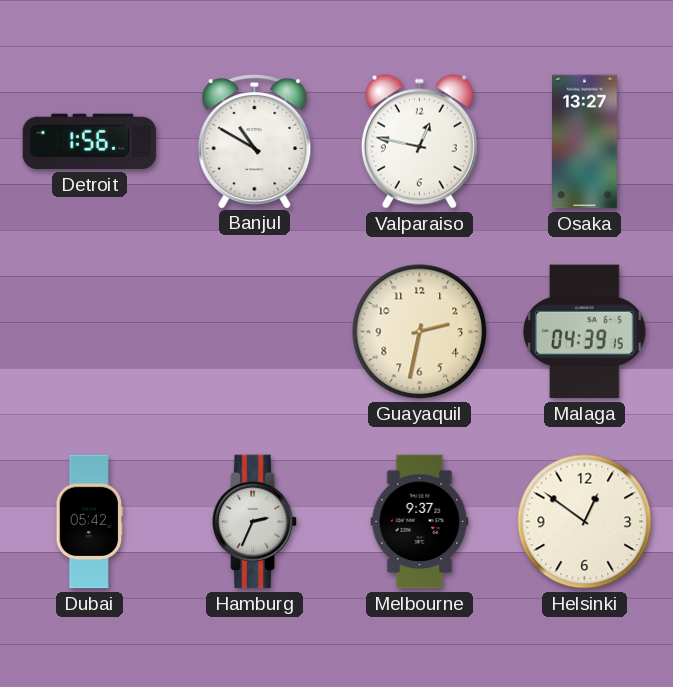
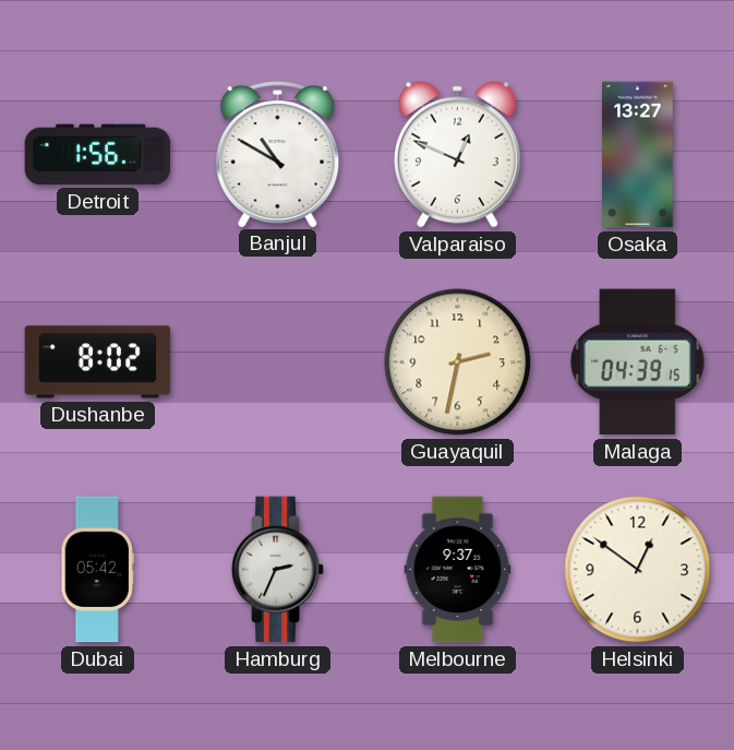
Valparaiso: 12:47 -> 12:49 (457, 154)
Dushanbe: none -> 8:02 (98, 362)
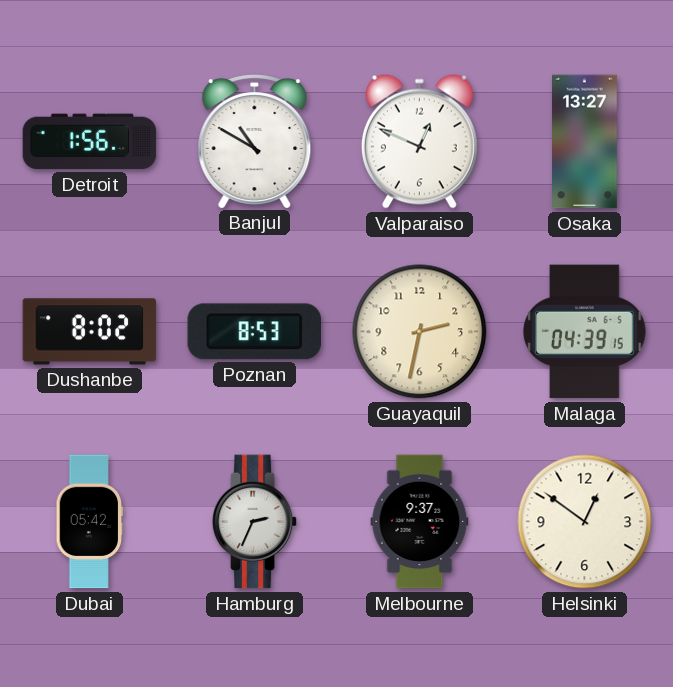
Poznan: none -> 8:53 (254, 332)
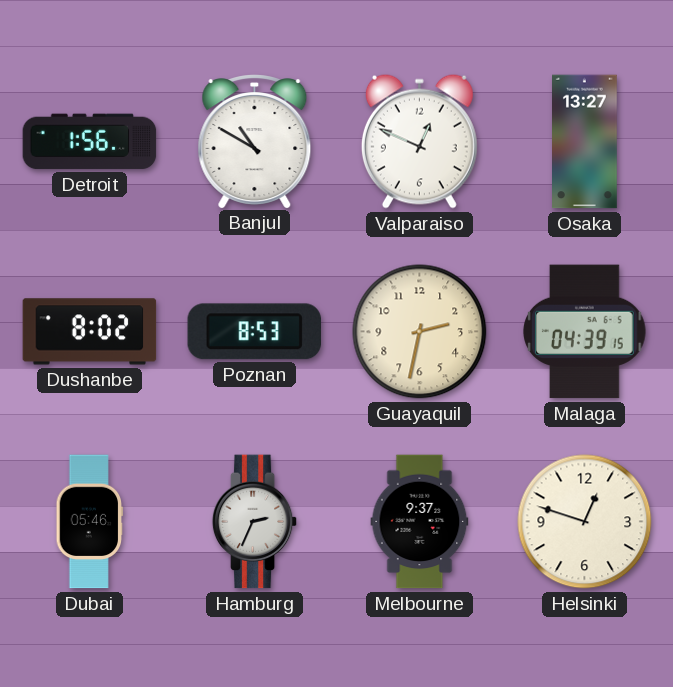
Dubai: 05:42 -> 05:46 (90, 522)
Helsinki: 12:51 -> 12:48 (585, 522)
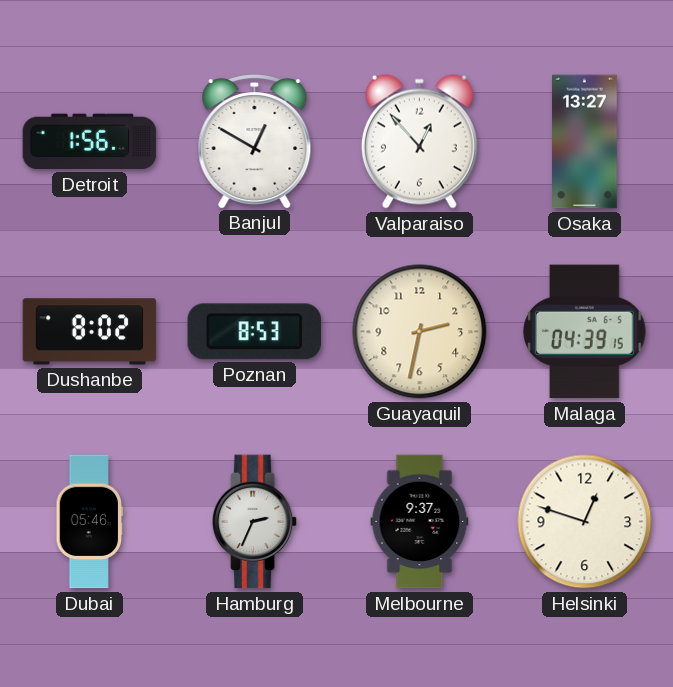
Banjul: 10:50 -> 12:50 (255, 141)
Valparaiso: 12:49 -> 12:53 (419, 141)
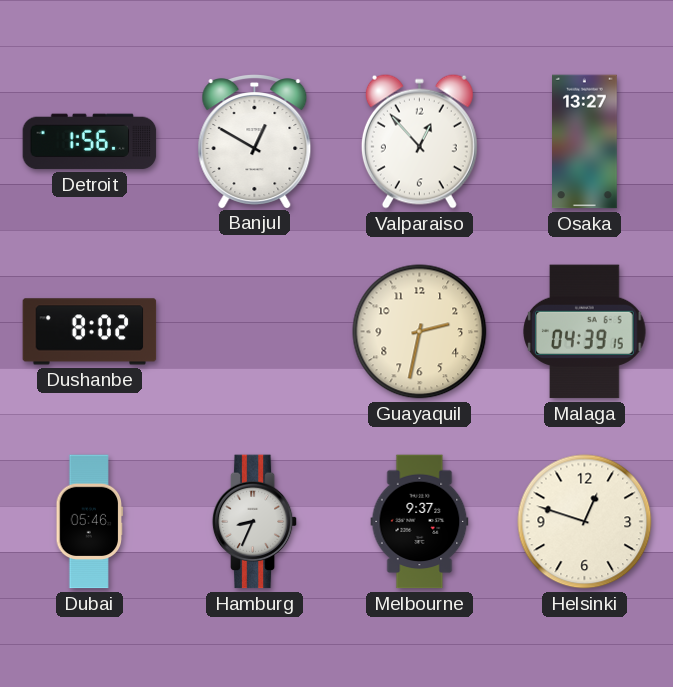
Poznan: 8:53 -> none (254, 332)
Hamburg: 2:34 -> 8:34 (255, 522)
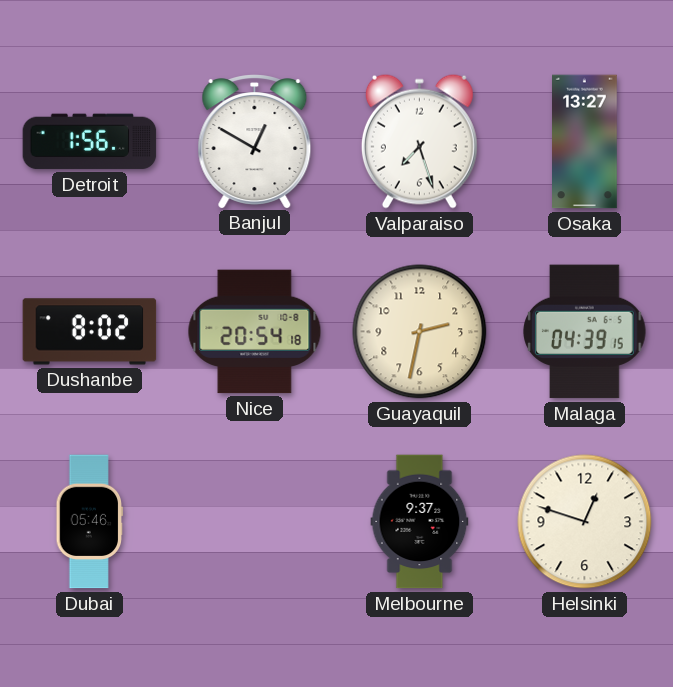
Valparaiso: 12:53 -> 7:27 (419, 141)
Nice: none -> 20:54 (255, 332)
Hamburg: 8:34 -> none (255, 522)
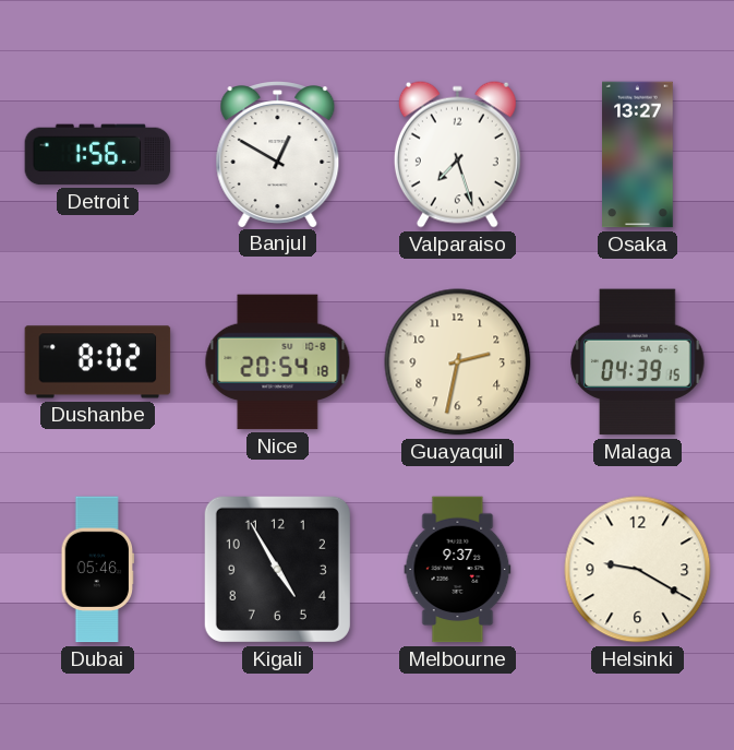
Kigali: none -> 4:55 (277, 569)
Helsinki: 12:48 -> 9:20 (638, 570)
